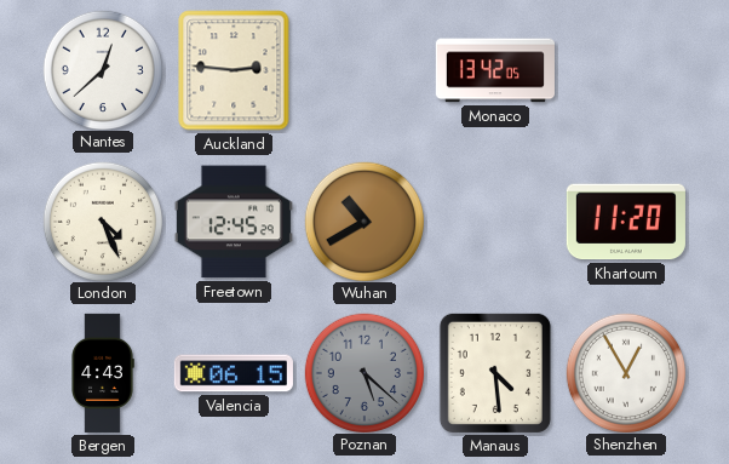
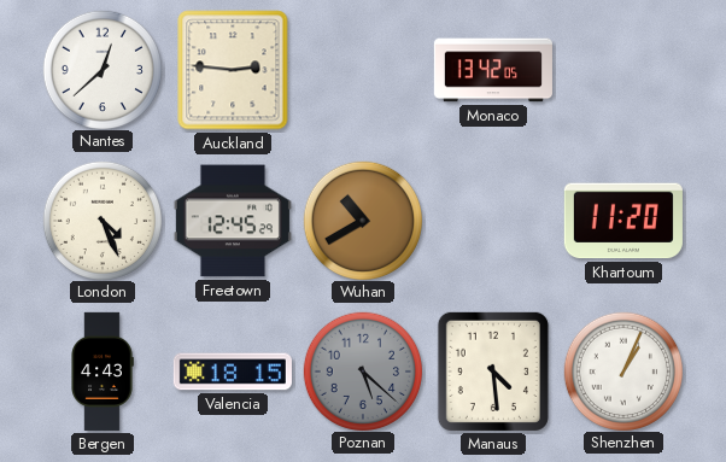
Valencia: 06:15 -> 18:15 (233, 372)
Shenzhen: 12:55 -> 1:04 (622, 370)
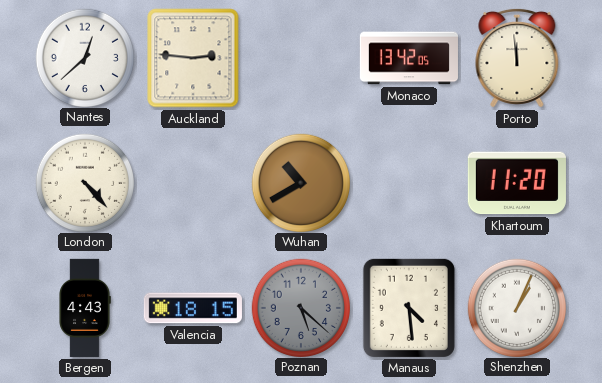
Porto: none -> 11:59 (517, 58)
London: 4:26 -> 4:23 (84, 182)
Freetown: 12:45 -> none (233, 221)
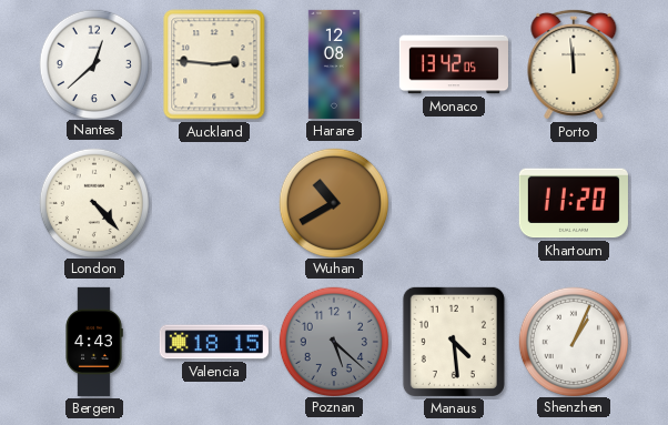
Harare: none -> 12:08 (333, 64)
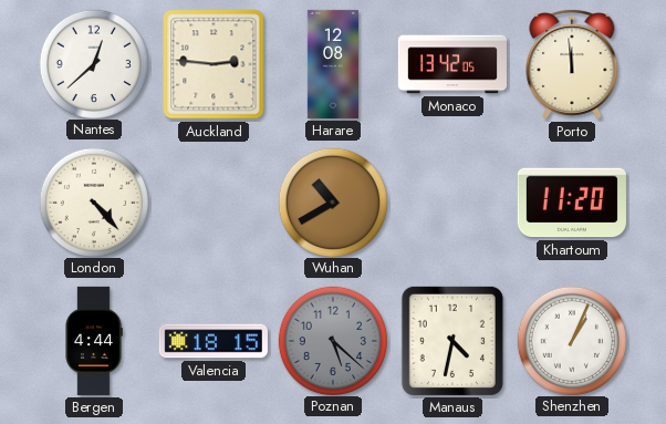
Bergen: 4:43 -> 4:44 (94, 341)
Manaus: 4:29 -> 4:32 (452, 341)
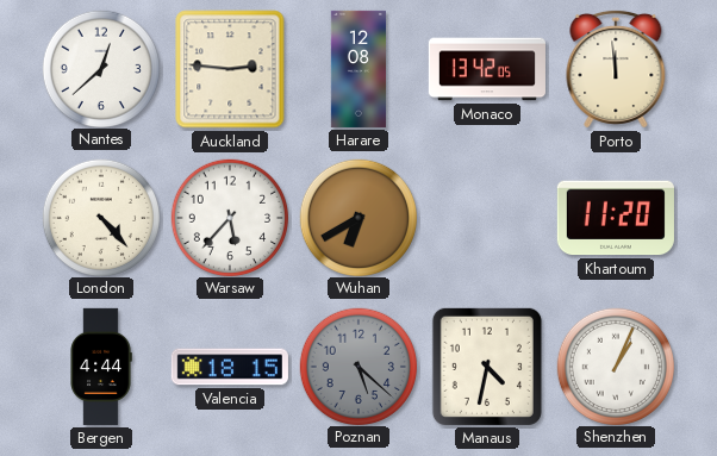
Warsaw: none -> 5:37 (229, 217)
Wuhan: 10:40 -> 6:40 (357, 217)
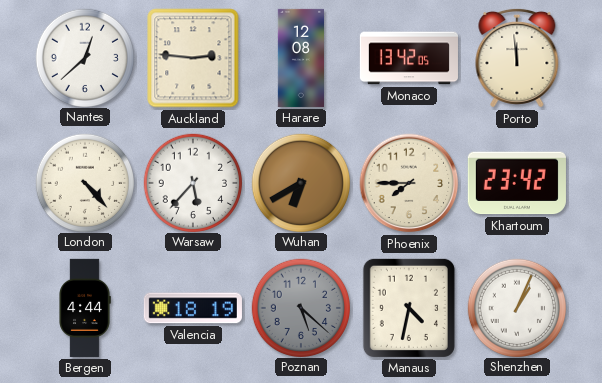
Phoenix: none -> 7:45 (409, 183)
Khartoum: 11:20 -> 23:42 (517, 183)
Valencia: 18:15 -> 18:19 (193, 308)
